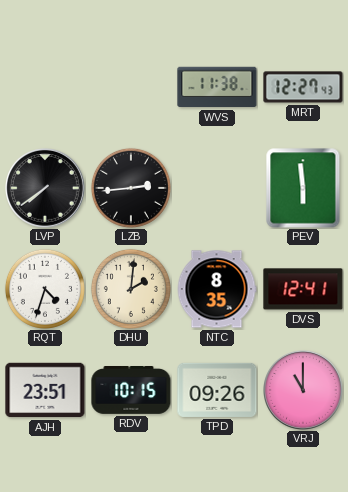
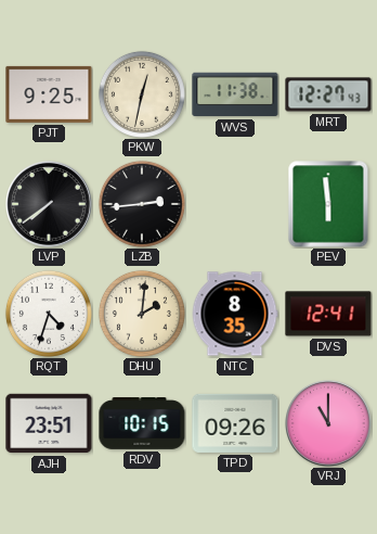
PJT: none -> 9:25 (49, 94)
PKW: none -> 12:32 (142, 94)
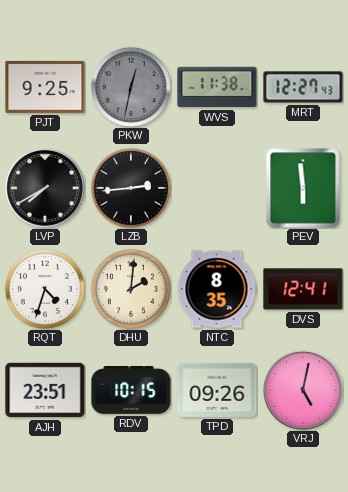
PKW dial: cream -> grey (131, 87)
LVP: 7:39 -> 7:40 (46, 189)
VRJ: 11:00 -> 5:02 (304, 391)
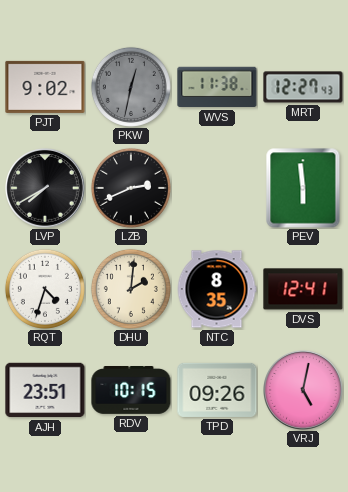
PJT: 9:25 -> 9:02 (45, 87)
LZB: 2:44 -> 2:41 (131, 188)
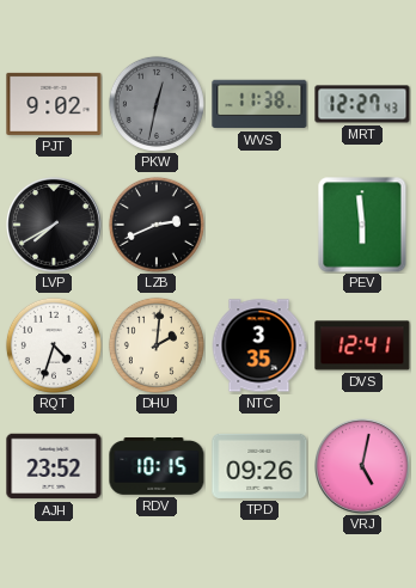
NTC: 8:35 -> 3:35 (259, 345)
AJH: 23:51 -> 23:52 (54, 466)
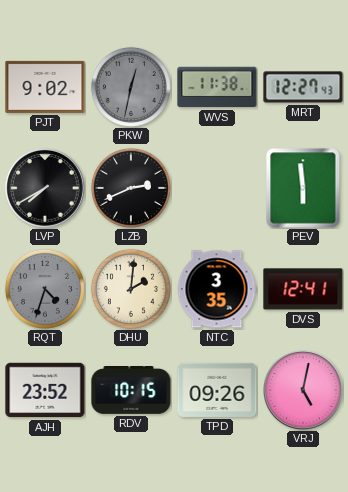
RQT dial: white -> grey (45, 289)
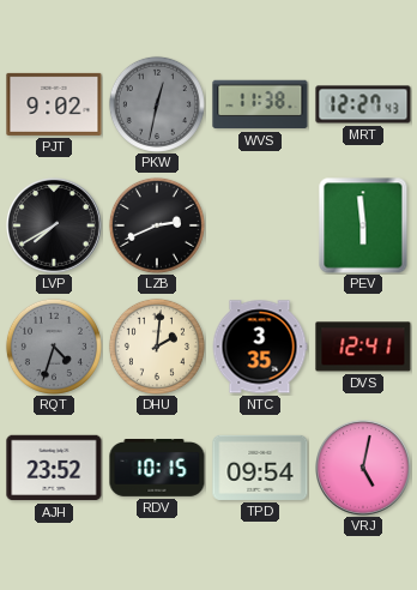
TPD: 09:26 -> 09:54 (260, 468)
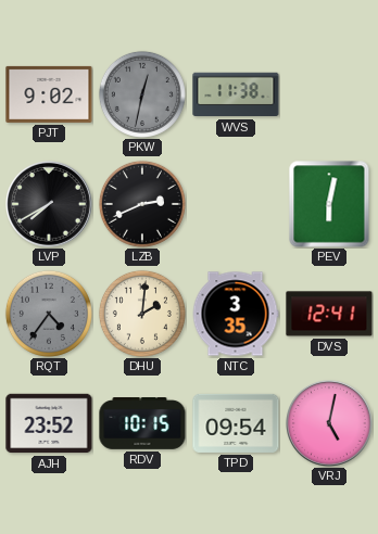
MRT: 12:27 -> none (363, 104)
PEV: 5:59 -> 6:02 (329, 204)
RQT: 4:33 -> 4:36 (49, 314)
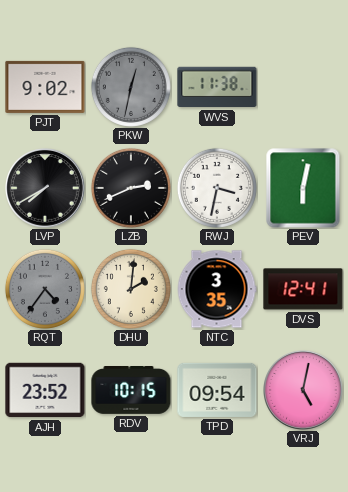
RWJ: none -> 3:32 (217, 188)
